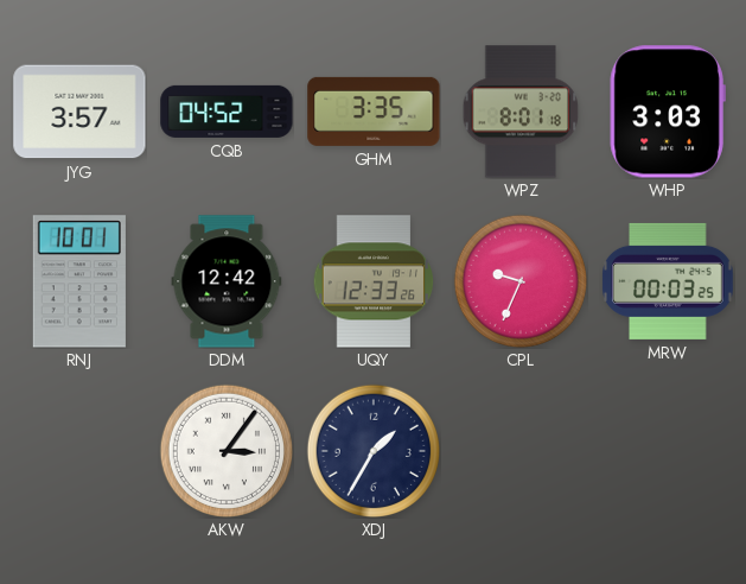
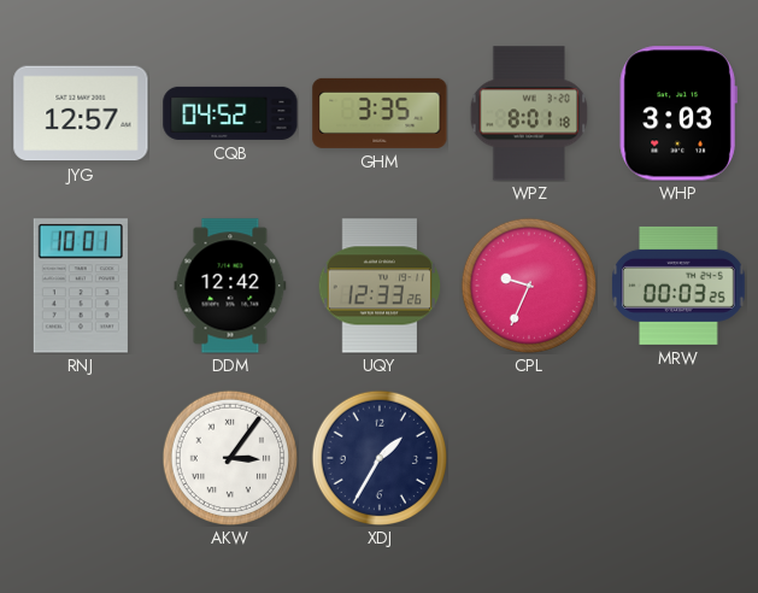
JYG: 3:57 -> 12:57 (81, 113)
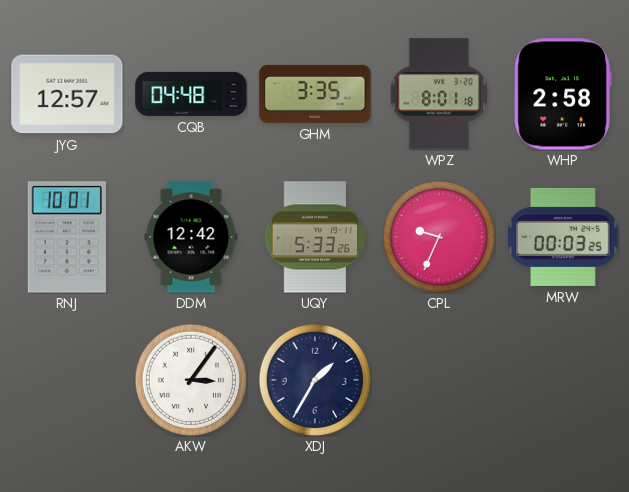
CQB: 04:52 -> 04:48 (191, 94)
WHP: 3:03 -> 2:58 (563, 94)
UQY: 12:33 -> 5:33 (315, 237)
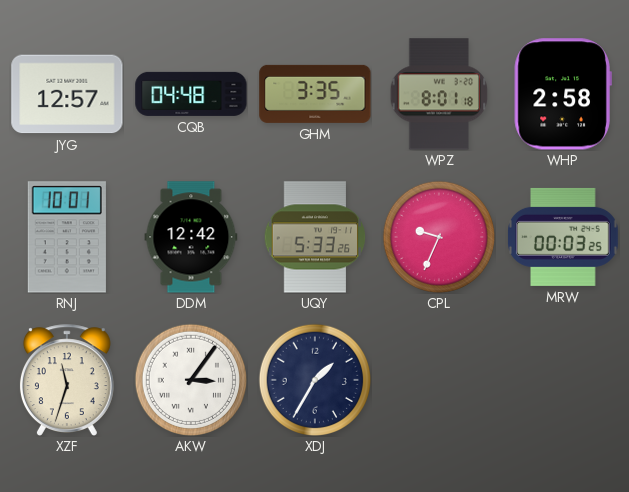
XZF: none -> 11:33 (67, 380)
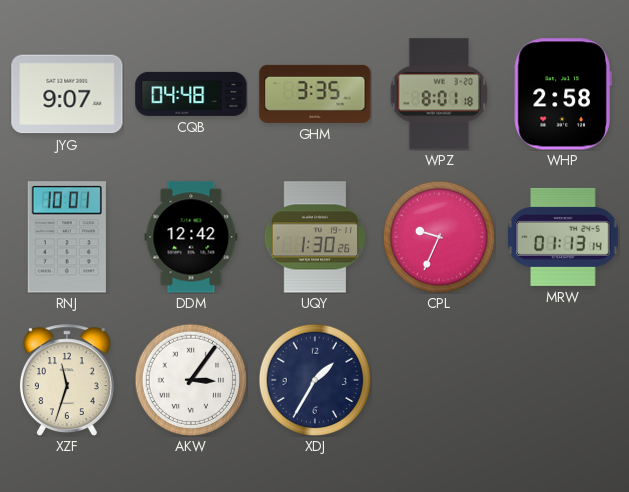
JYG: 12:57 -> 9:07 (67, 94)
UQY: 5:33 -> 1:30 (315, 237)
MRW: 00:03 -> 01:13 (563, 237)
